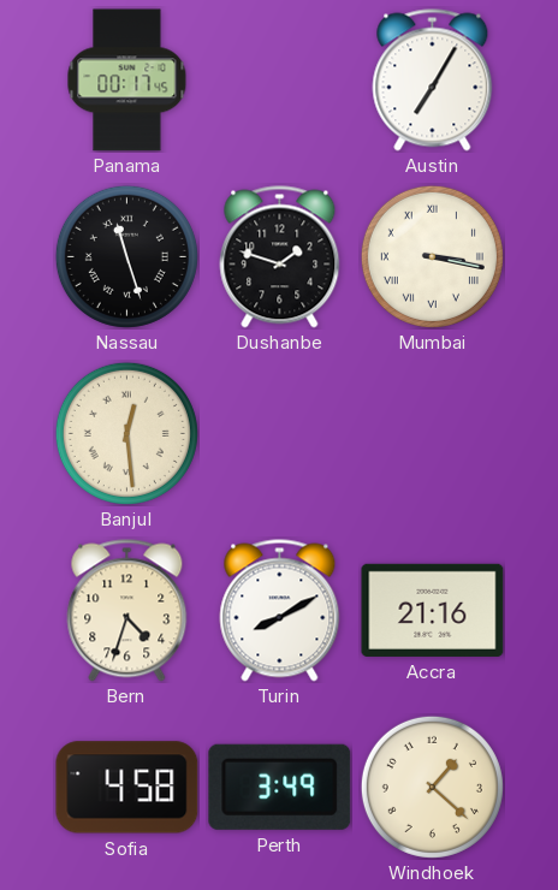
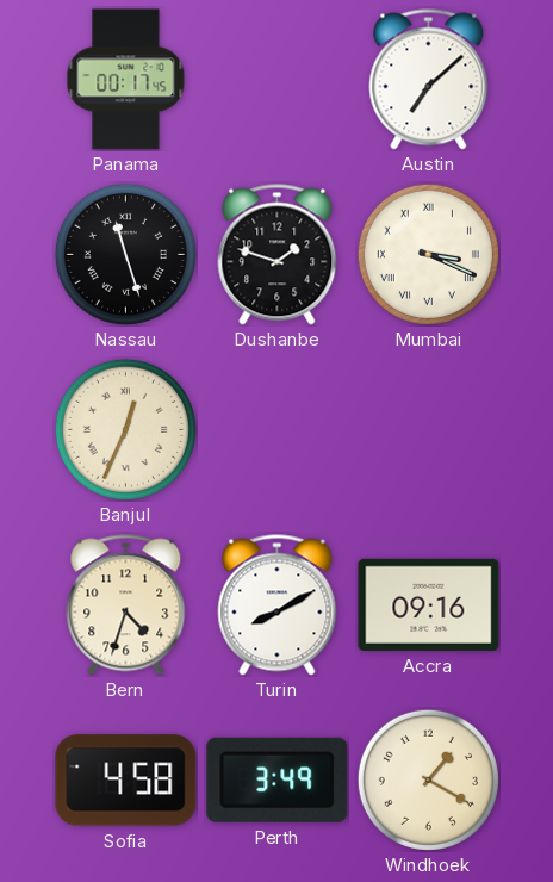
Austin: 7:05 -> 7:08 (429, 80)
Mumbai: 3:17 -> 3:19 (428, 254)
Banjul: 12:29 -> 12:34 (125, 429)
Accra: 21:16 -> 09:16 (429, 604)
Windhoek: 1:22 -> 1:20 (428, 779)
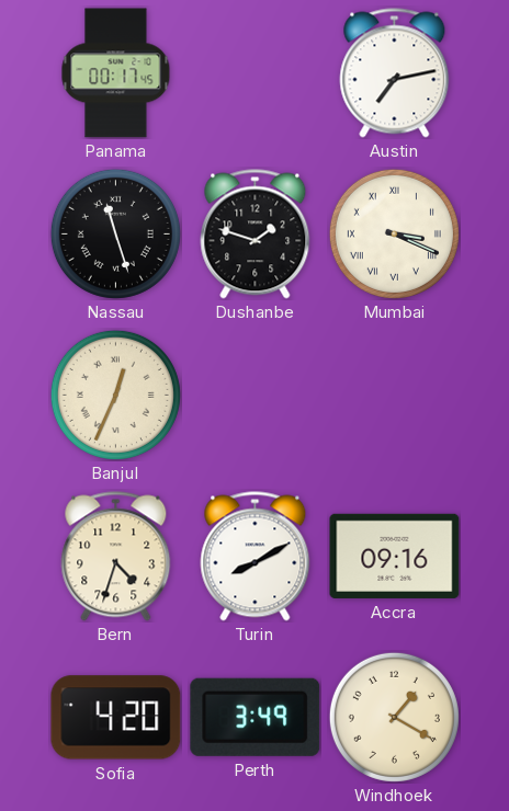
Austin: 7:08 -> 7:13 (395, 73)
Sofia: 4:58 -> 4:20 (116, 718)
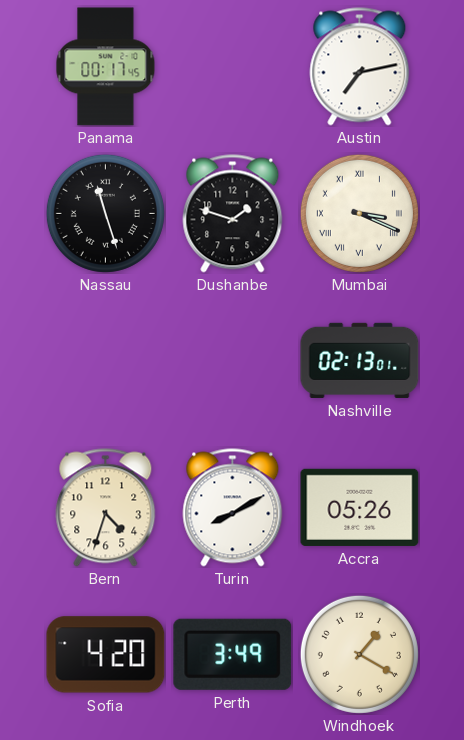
Banjul: 12:34 -> none (115, 395)
Nashville: none -> 02:13 (360, 360)
Accra: 09:16 -> 05:26 (360, 507)
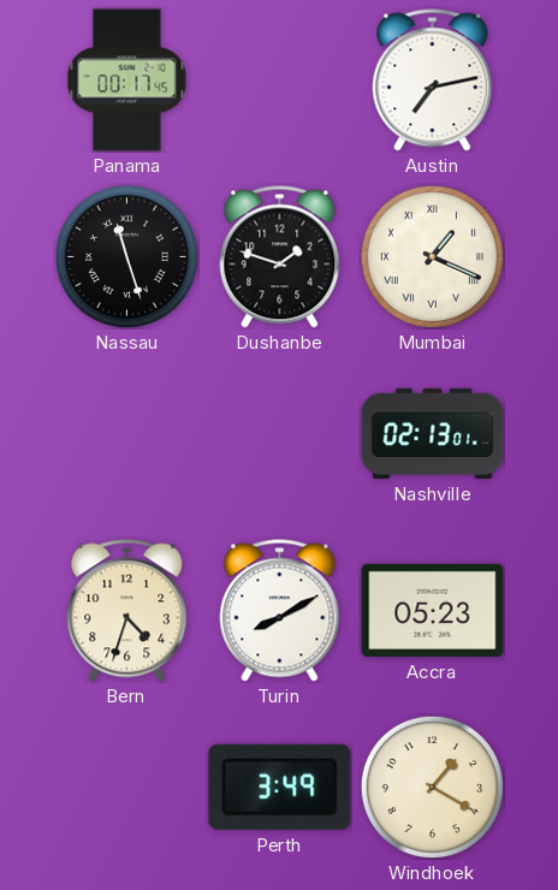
Mumbai: 3:19 -> 1:19 (432, 256)
Accra: 05:26 -> 05:23 (433, 610)
Sofia: 4:20 -> none (106, 655)
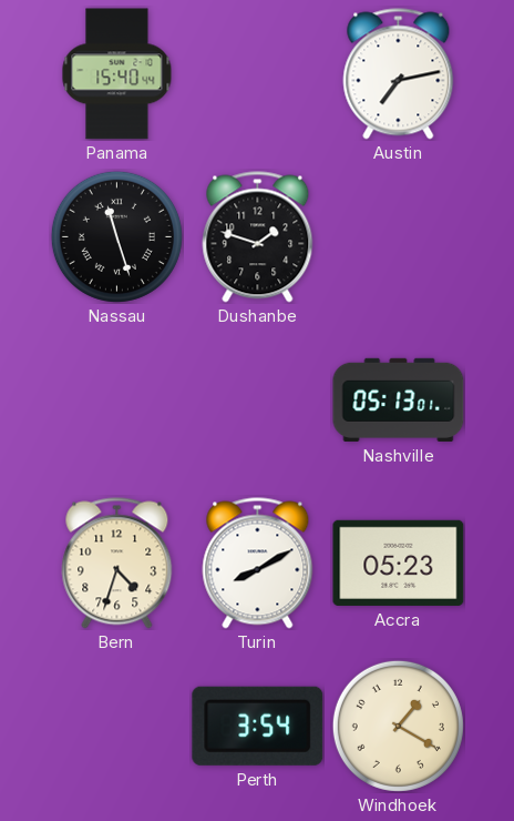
Panama: 00:17 -> 15:40 (117, 74)
Mumbai: 1:19 -> none (432, 256)
Nashville: 02:13 -> 05:13 (399, 399)
Perth: 3:49 -> 3:54 (258, 726)
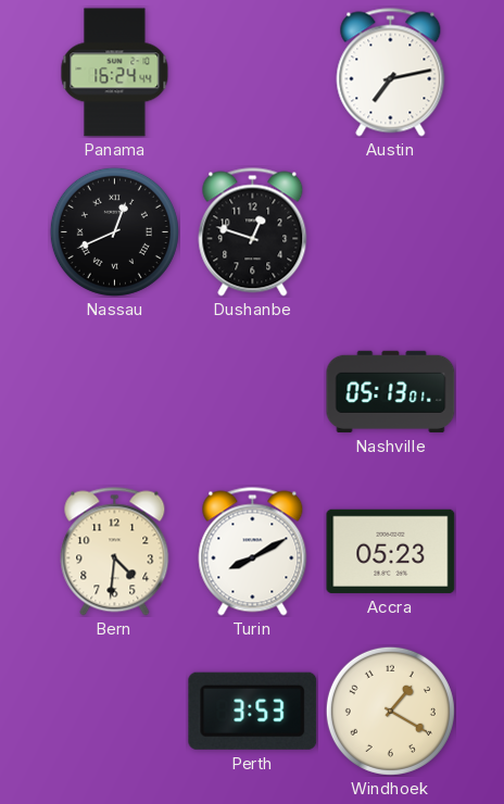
Panama: 15:40 -> 16:24 (115, 73)
Nassau: 11:27 -> 12:41 (114, 231)
Dushanbe: 1:48 -> 12:48 (253, 233)
Bern: 4:33 -> 4:31 (115, 552)
Perth: 3:54 -> 3:53 (253, 711)
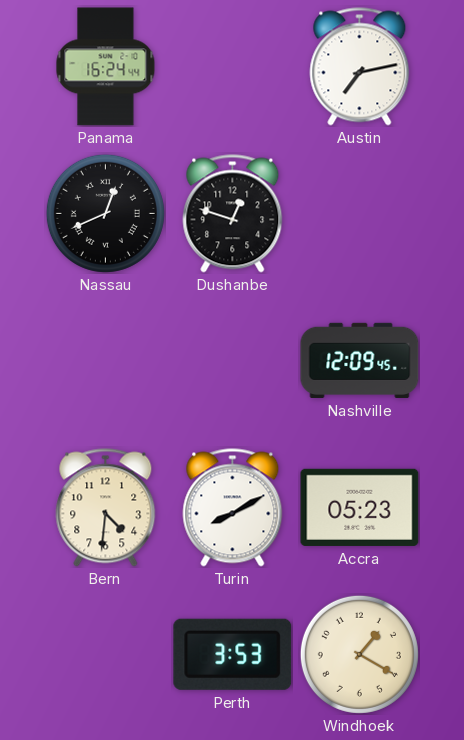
Nashville: 05:13 -> 12:09 (360, 360)
